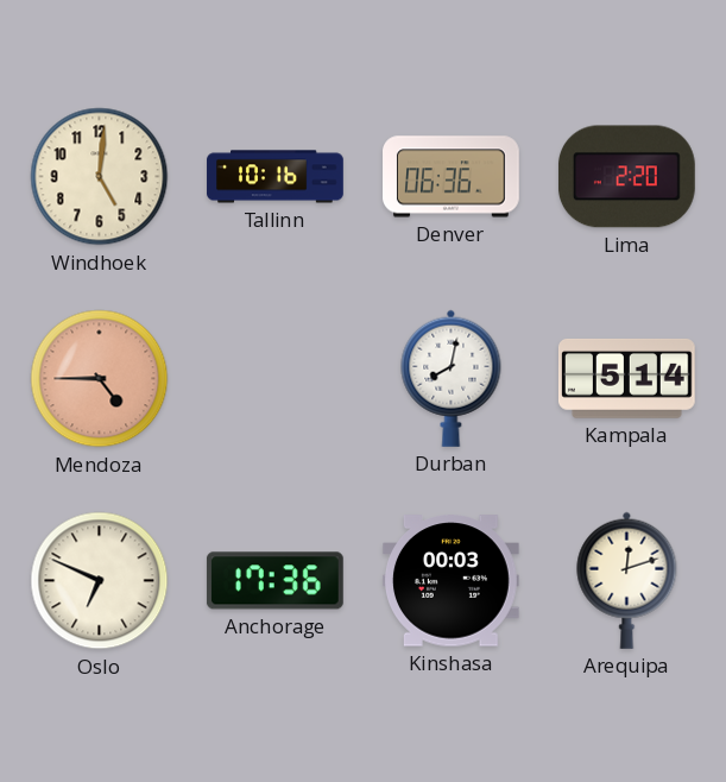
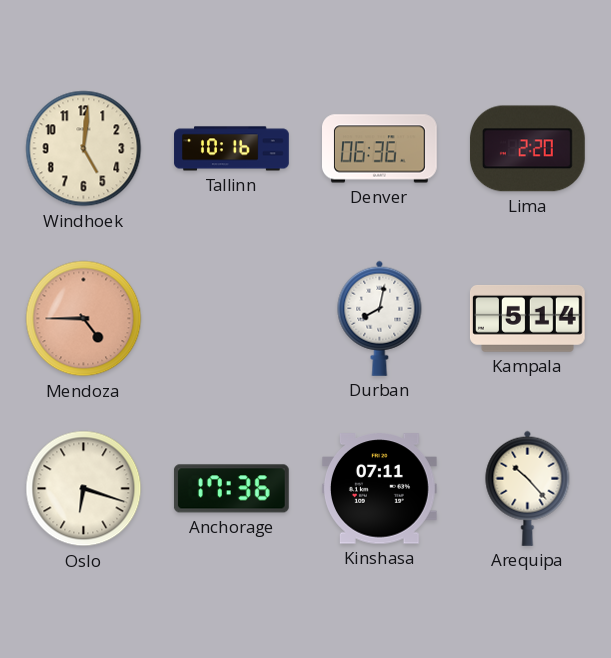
Oslo: 6:49 -> 6:18 (84, 489)
Kinshasa: 00:03 -> 07:11 (379, 489)
Arequipa: 12:12 -> 10:23 (528, 488)
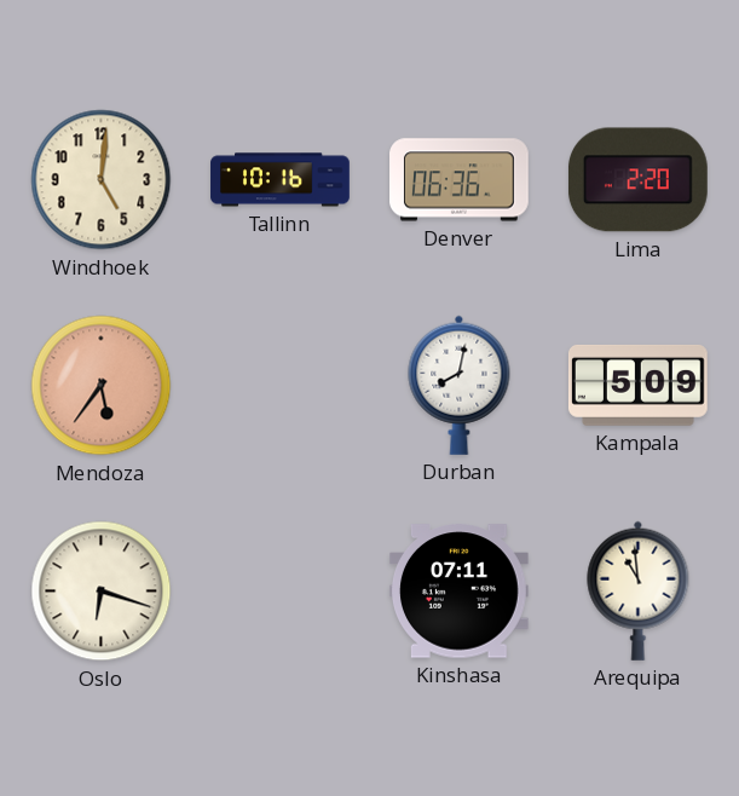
Mendoza: 4:45 -> 5:36 (102, 386)
Kampala: 5:14 -> 5:09 (637, 385)
Anchorage: 17:36 -> none (231, 489)
Arequipa: 10:23 -> 10:59 (639, 590)
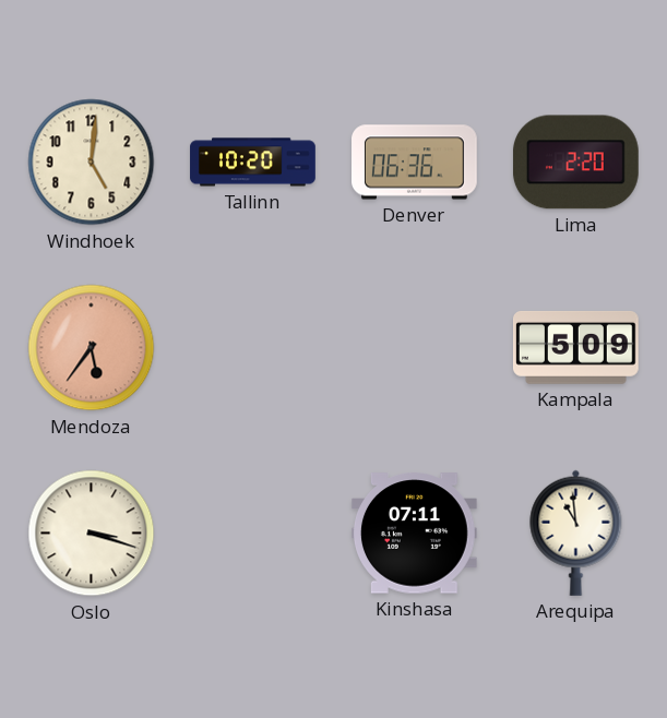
Tallinn: 10:16 -> 10:20 (253, 163)
Durban: 8:02 -> none (460, 385)
Oslo: 6:18 -> 3:18 (92, 534)
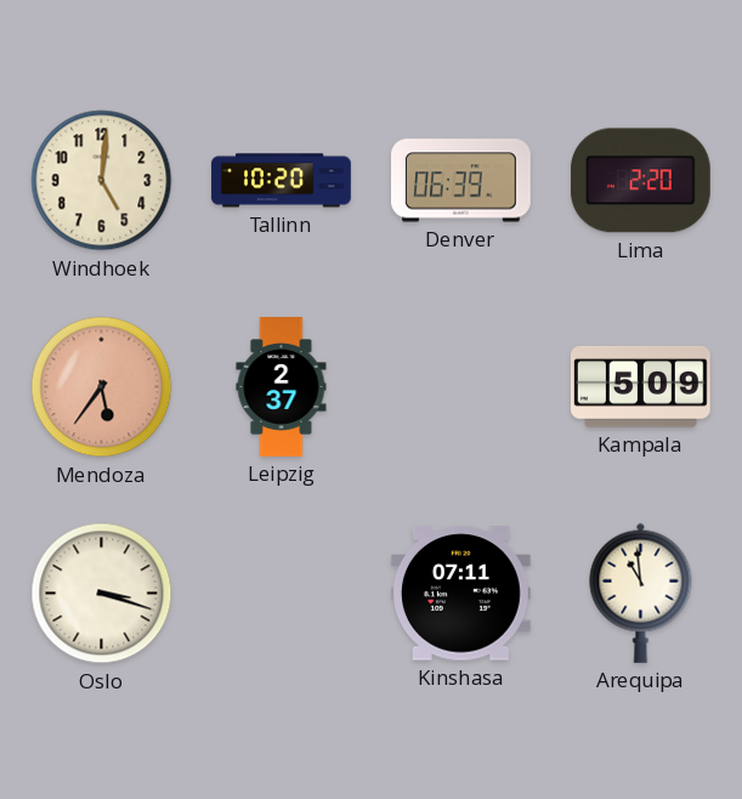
Denver: 06:36 -> 06:39 (461, 181)
Leipzig: none -> 2:37 (282, 387)
